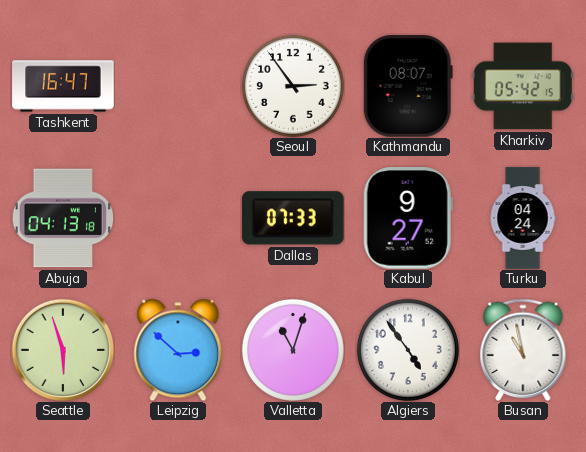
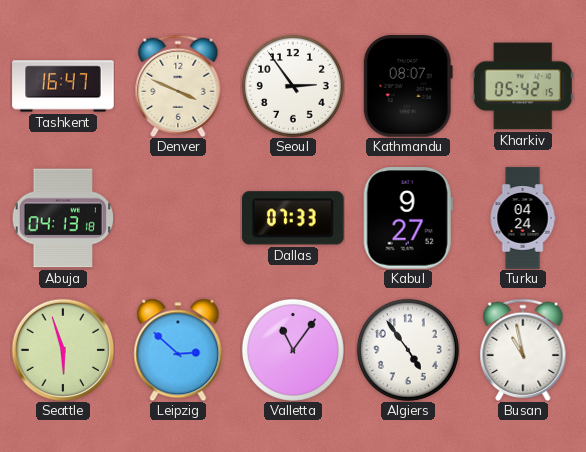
Denver: none -> 3:49 (178, 86)
Valletta: 11:03 -> 11:06 (293, 350)
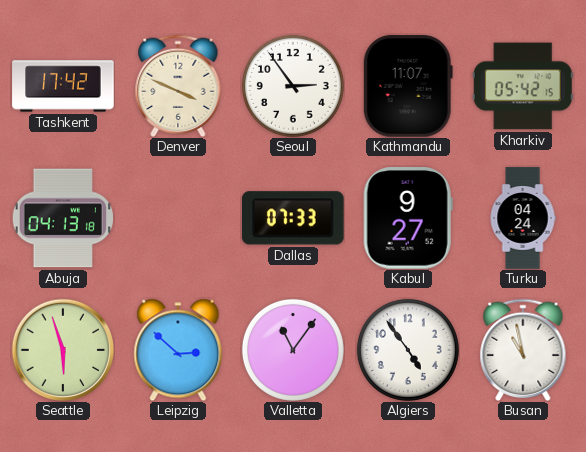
Tashkent: 16:47 -> 17:42 (63, 86)
Kathmandu: 08:07 -> 11:07 (408, 86)
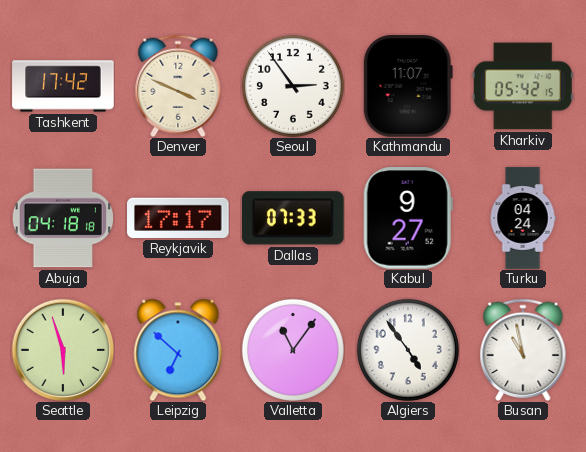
Abuja: 04:13 -> 04:18 (62, 218)
Reykjavik: none -> 17:17 (178, 218)
Leipzig: 2:52 -> 6:52 (178, 350)
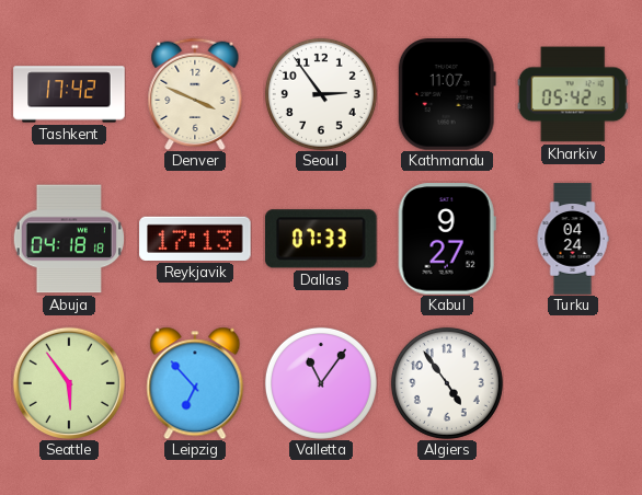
Reykjavik: 17:17 -> 17:13 (195, 239)
Seattle: 5:57 -> 5:54 (68, 382)
Leipzig: 6:52 -> 6:53 (195, 383)
Busan: 10:58 -> none (523, 350)
